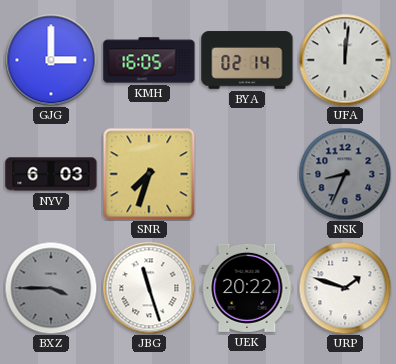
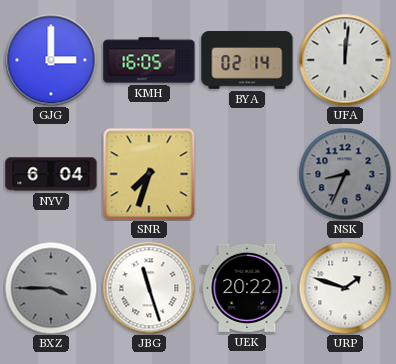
NYV: 6:03 -> 6:04 (51, 174)
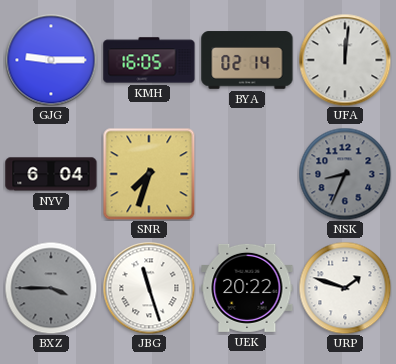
GJG: 3:00 -> 9:15 (51, 60)
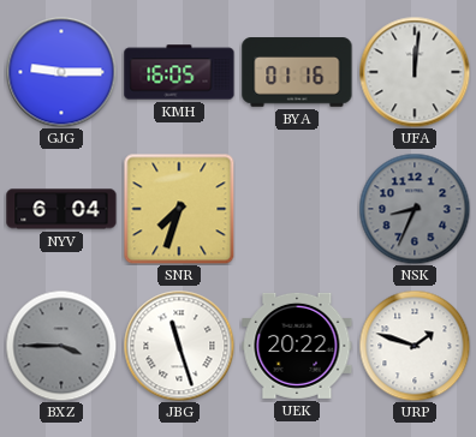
BYA: 02:14 -> 01:16 (297, 72)
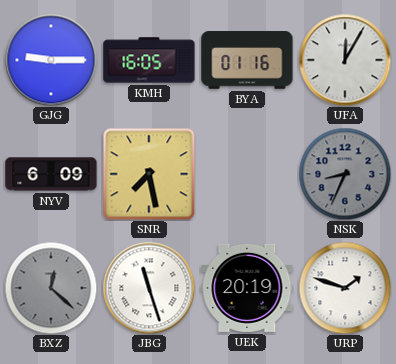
UFA: 12:01 -> 12:05 (345, 60)
NYV: 6:04 -> 6:09 (51, 174)
SNR: 7:33 -> 7:28 (149, 174)
BXZ: 3:45 -> 12:22 (51, 288)
UEK: 20:22 -> 20:19 (247, 288)
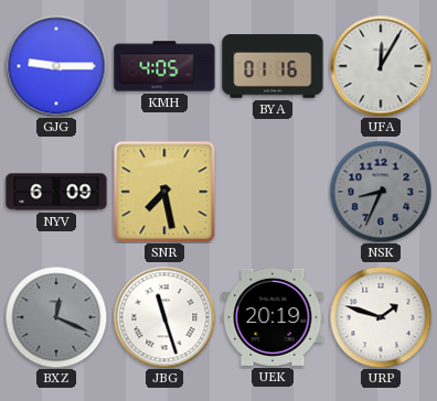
KMH: 16:05 -> 4:05 (164, 66)
BXZ: 12:22 -> 12:19 (56, 317)
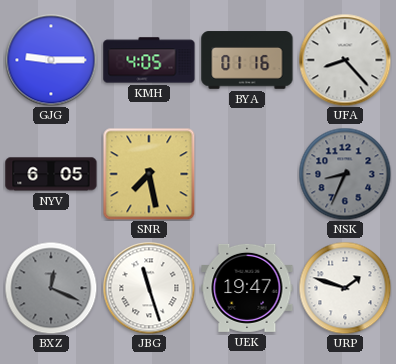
UFA: 12:05 -> 8:23 (345, 60)
NYV: 6:09 -> 6:05 (51, 174)
UEK: 20:19 -> 19:47 (247, 288)
